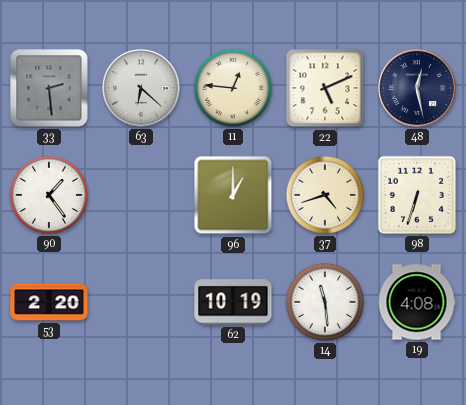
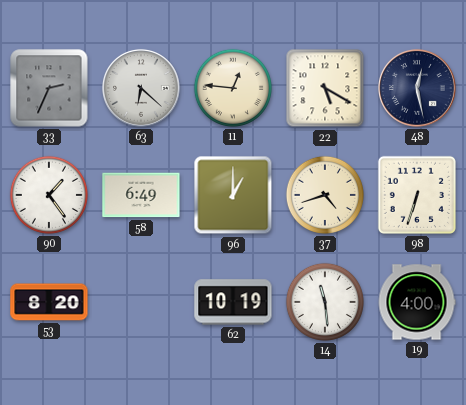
33: 2:29 -> 2:34 (49, 88)
22: 5:11 -> 5:20 (325, 88)
58: none -> 6:49 (141, 195)
53: 2:20 -> 8:20 (49, 302)
19: 4:08 -> 4:00 (417, 302)
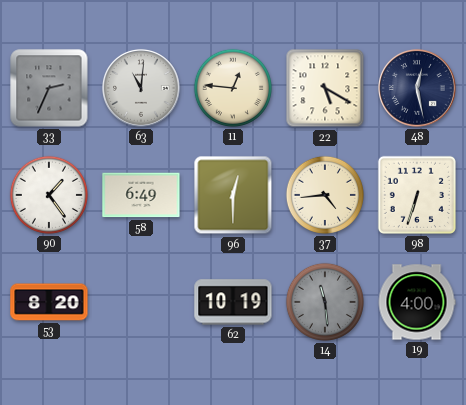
63: 6:22 -> 11:01 (141, 88)
96: 1:00 -> 12:30 (233, 195)
37: 4:42 -> 4:44 (325, 195)
14 dial: white -> grey (325, 302)
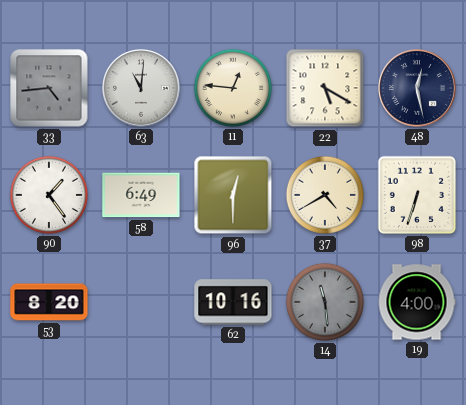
33: 2:34 -> 4:44 (49, 88)
37: 4:44 -> 4:40 (325, 195)
62: 10:19 -> 10:16 (233, 302)
